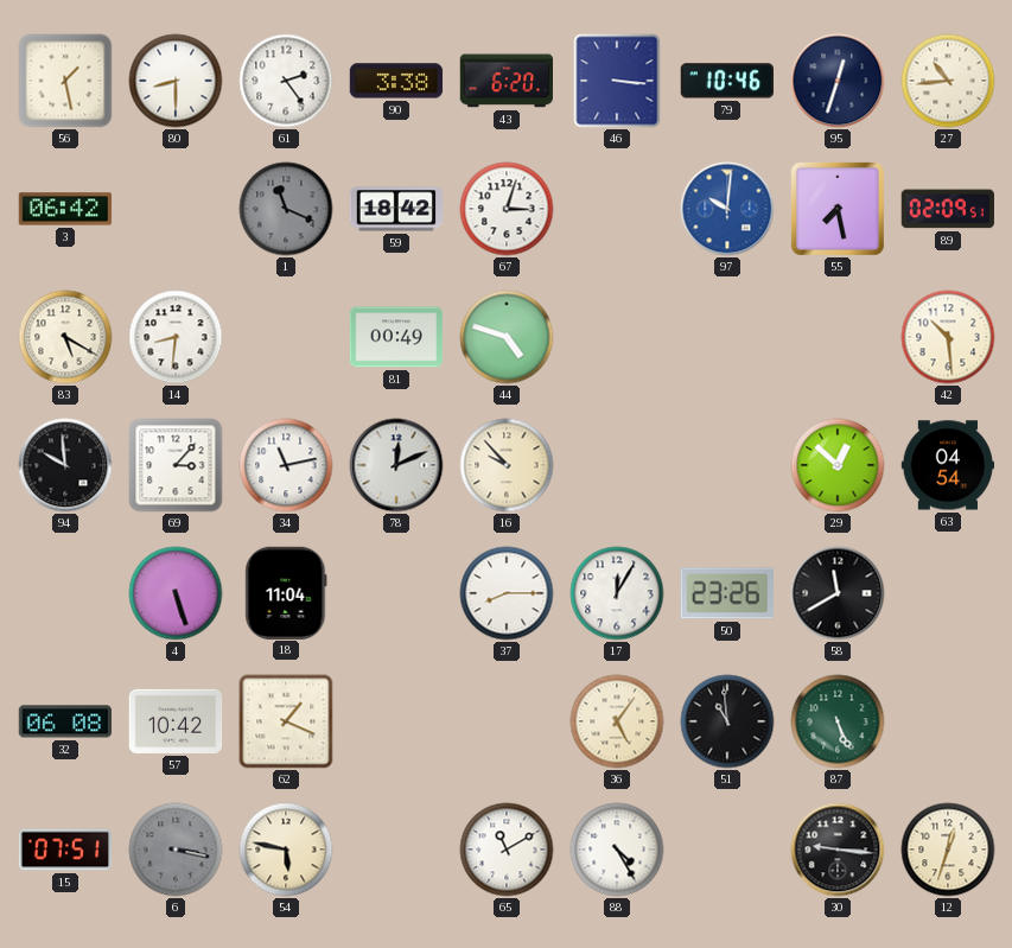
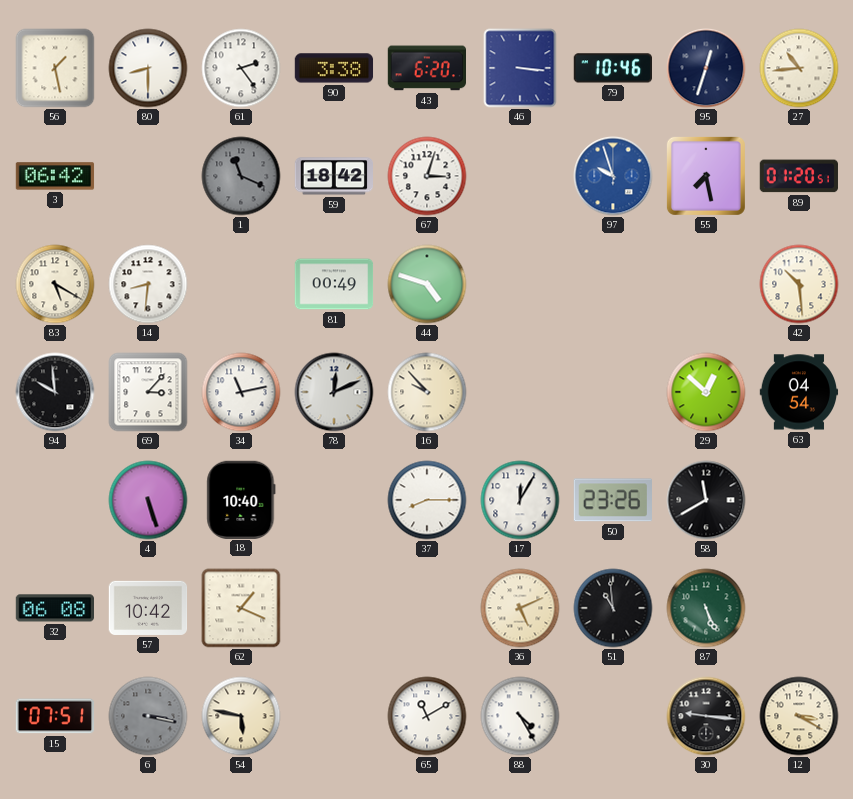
97: 10:01 -> 9:57 (613, 176)
89: 02:09 -> 01:20 (798, 176)
18: 11:04 -> 10:40 (241, 499)
36: 5:06 -> 5:11 (520, 608)
12: 12:33 -> 3:20 (799, 716)
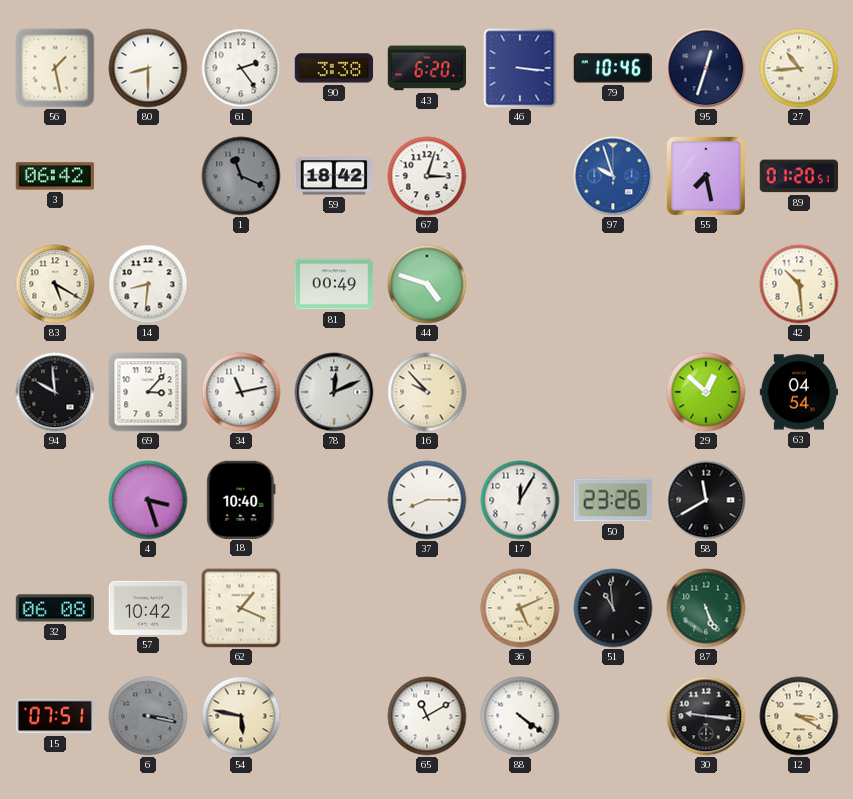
4: 5:27 -> 3:27 (148, 500)
88: 4:25 -> 4:21 (520, 716)
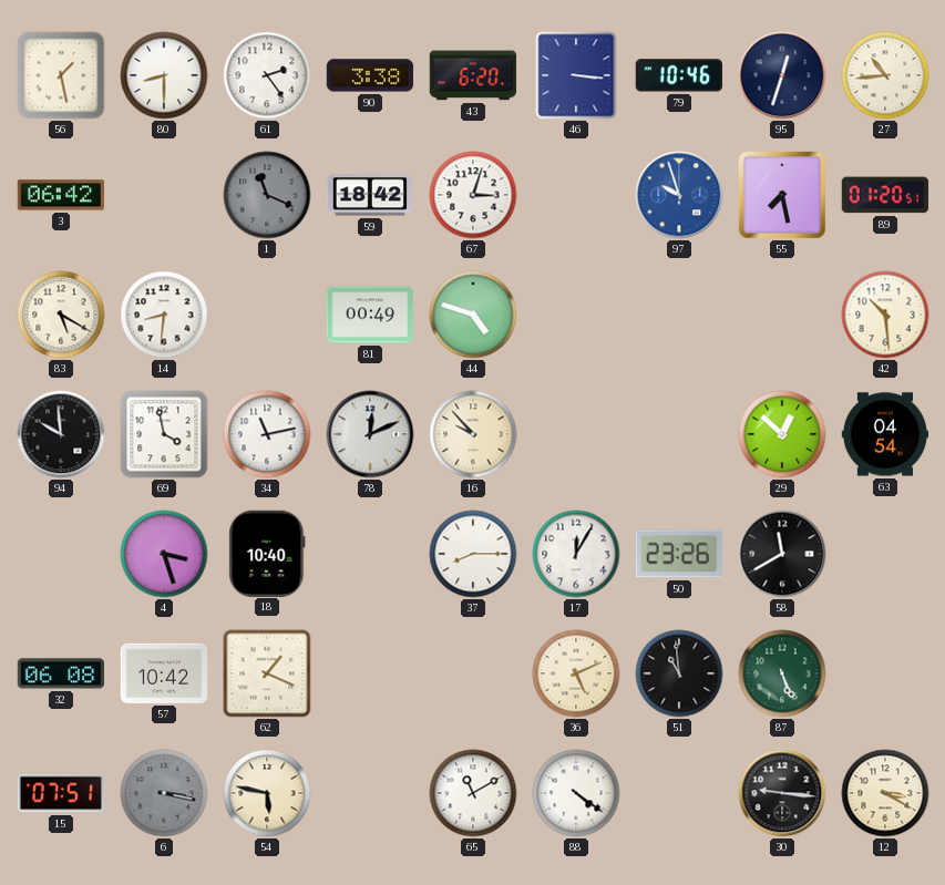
69: 3:07 -> 3:58 (164, 434)
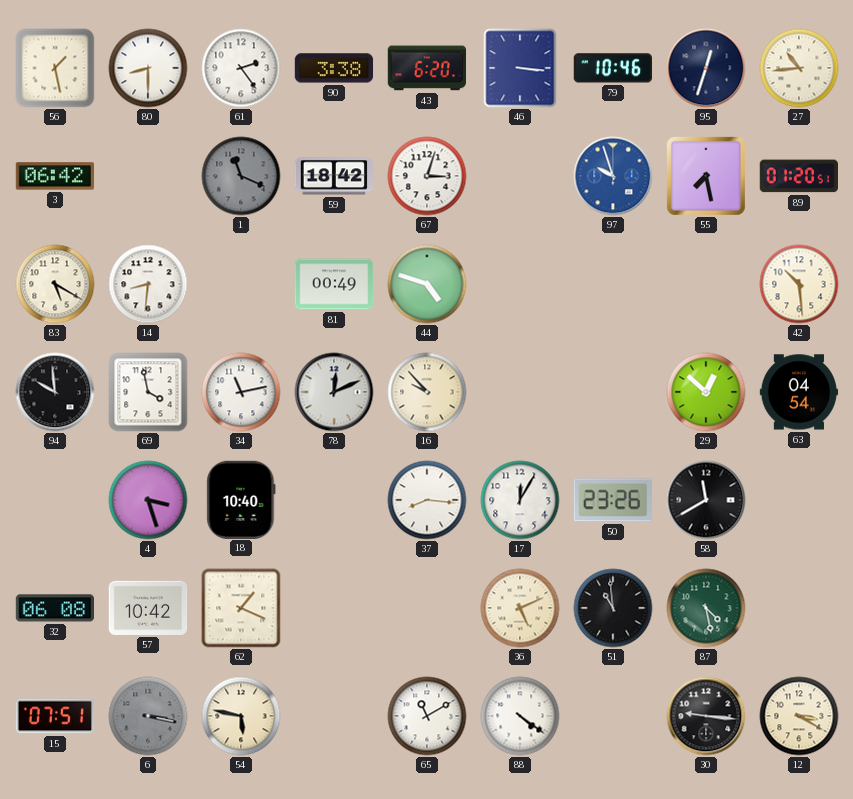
37: 8:15 -> 8:16 (427, 500)
87: 5:26 -> 4:28 (706, 608)
